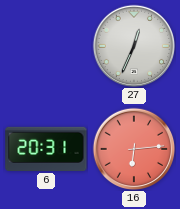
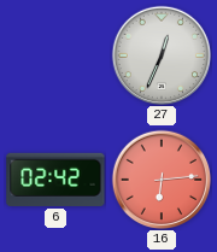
6: 20:31 -> 02:42 (55, 180)
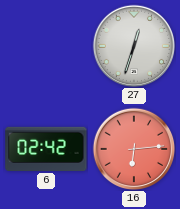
27: 12:34 -> 12:33 (134, 46)
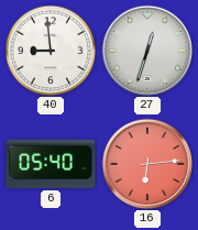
40: none -> 8:59 (51, 51)
6: 02:42 -> 05:40 (51, 164)
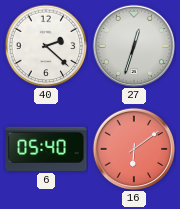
40: 8:59 -> 2:22 (46, 46)
16: 6:14 -> 6:09 (134, 149)
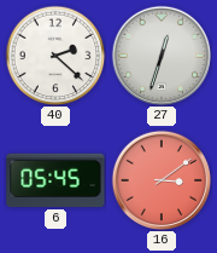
6: 05:40 -> 05:45 (55, 180)
16: 6:09 -> 3:09 (162, 180)
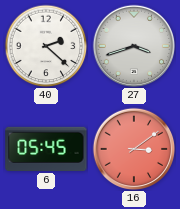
27: 12:33 -> 3:42 (134, 46)
